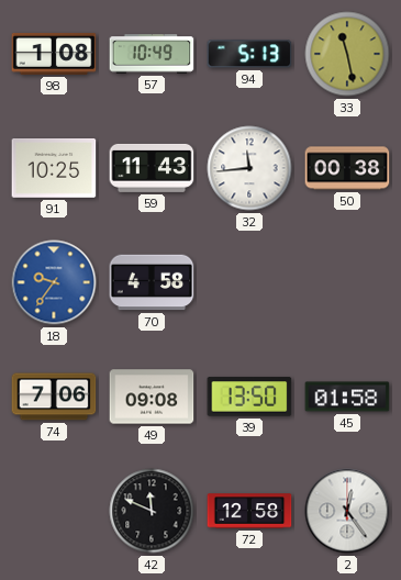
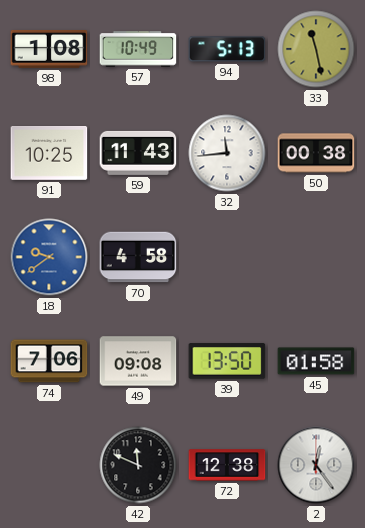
18: 9:36 -> 9:39 (49, 257)
72: 12:58 -> 12:38 (227, 465)
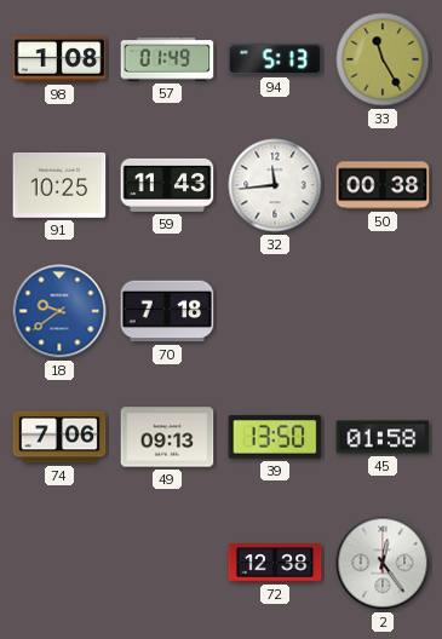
57: 10:49 -> 01:49 (167, 59)
33: 11:28 -> 11:25 (383, 59)
70: 4:58 -> 7:18 (167, 311)
49: 09:08 -> 09:13 (167, 437)
42: 11:49 -> none (138, 465)
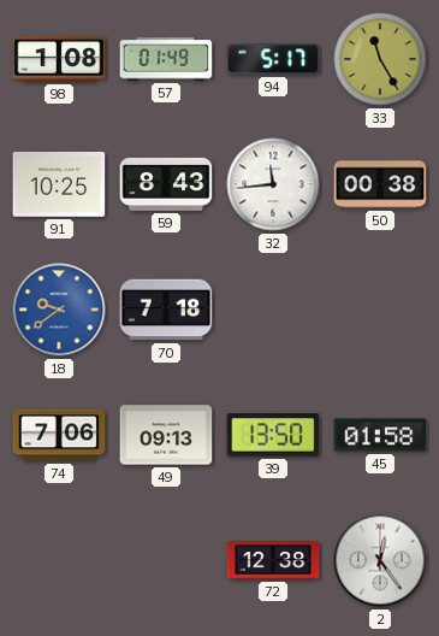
94: 5:13 -> 5:17 (273, 59)
59: 11:43 -> 8:43 (166, 184)
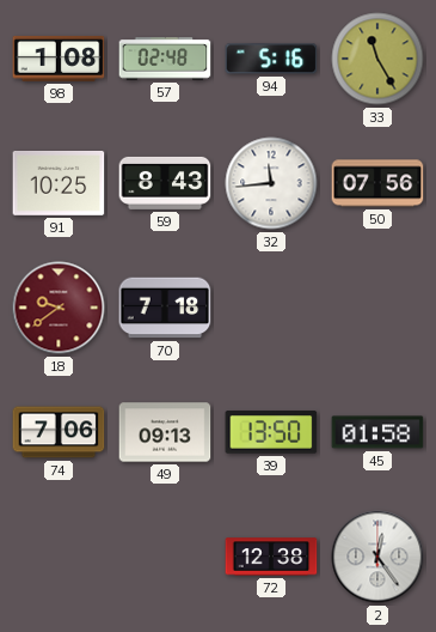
57: 01:49 -> 02:48 (165, 59)
94: 5:17 -> 5:16 (271, 59)
50: 00:38 -> 07:56 (377, 183)
18 dial: blue -> burgundy (59, 308)
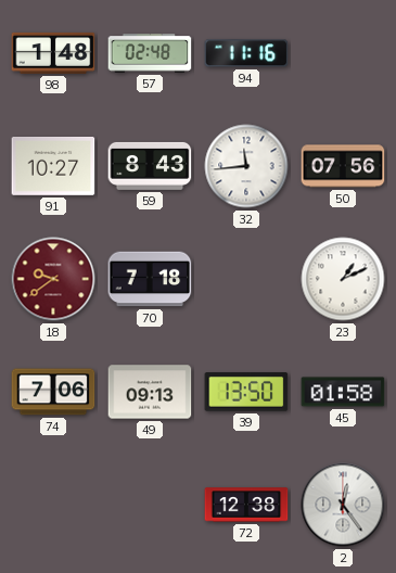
98: 1:08 -> 1:48 (53, 53)
94: 5:16 -> 11:16 (246, 53)
33: 11:25 -> none (377, 59)
91: 10:25 -> 10:27 (53, 167)
23: none -> 1:11 (343, 279)
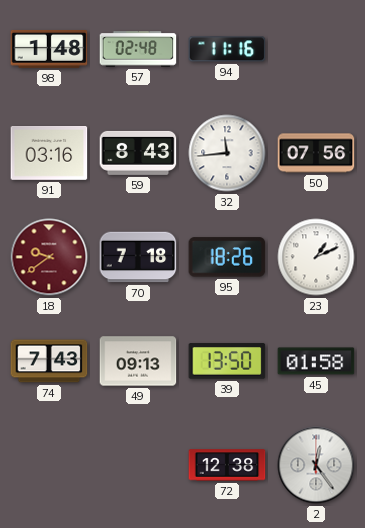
91: 10:27 -> 03:16 (49, 154)
95: none -> 18:26 (227, 257)
74: 7:06 -> 7:43 (49, 361)
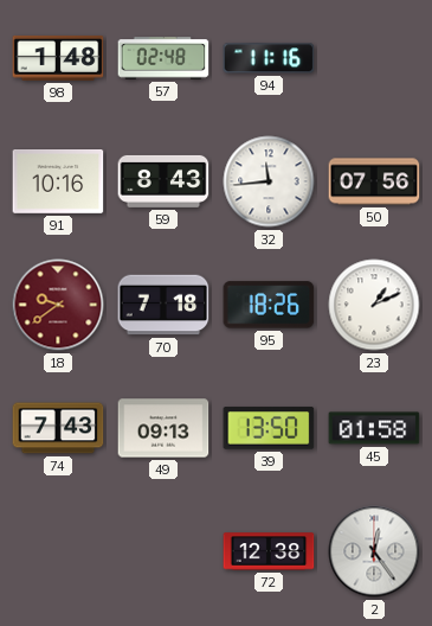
91: 03:16 -> 10:16 (58, 183)
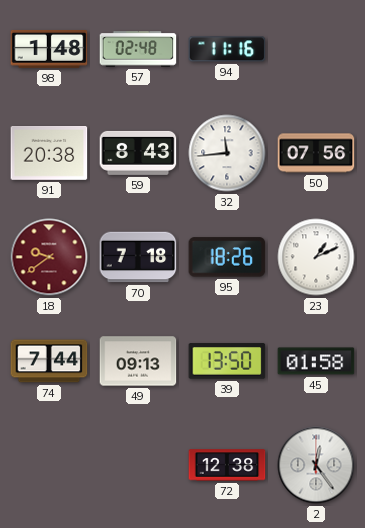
91: 10:16 -> 20:38 (49, 154)
74: 7:43 -> 7:44 (49, 361)
